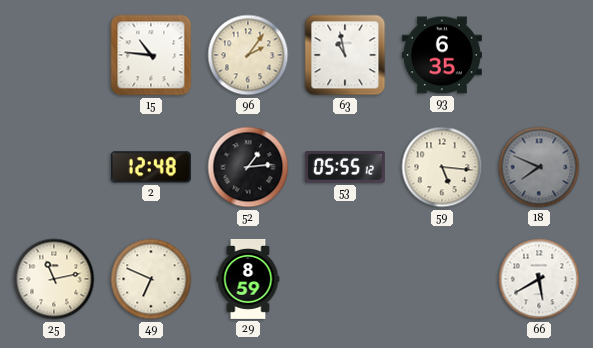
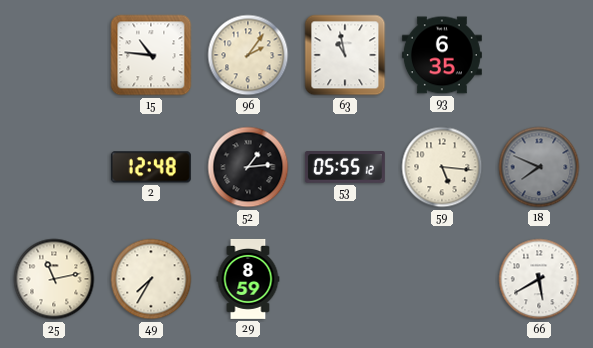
49: 6:49 -> 7:35 (151, 279)
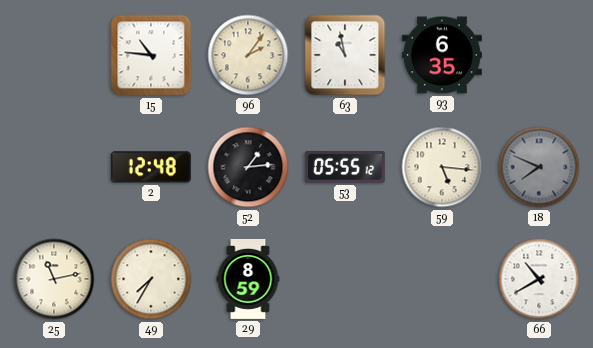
66: 5:40 -> 10:40 (539, 279)
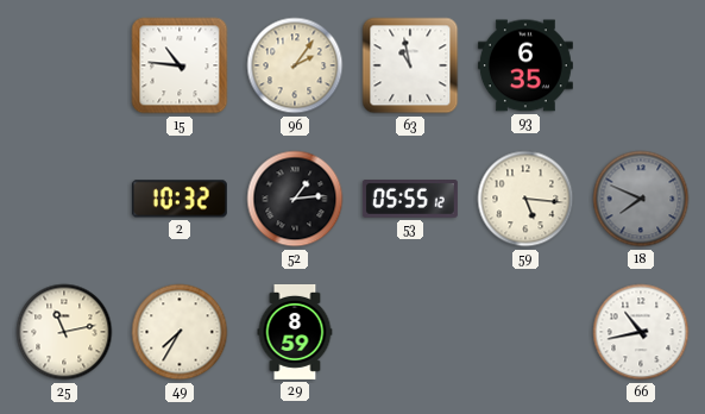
2: 12:48 -> 10:32 (180, 199)
66: 10:40 -> 10:43 (641, 332)
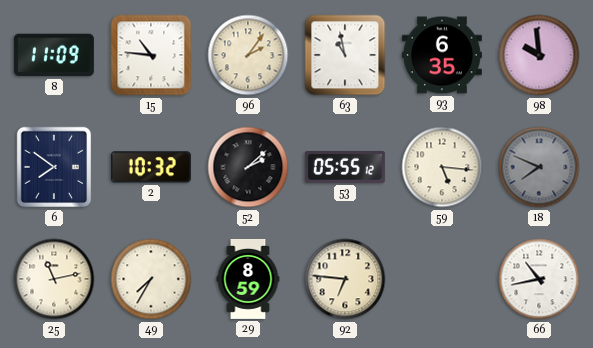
8: none -> 11:09 (54, 55)
98: none -> 9:59 (539, 55)
6: none -> 7:51 (54, 167)
52: 1:14 -> 2:08 (248, 167)
92: none -> 6:46 (345, 279)
